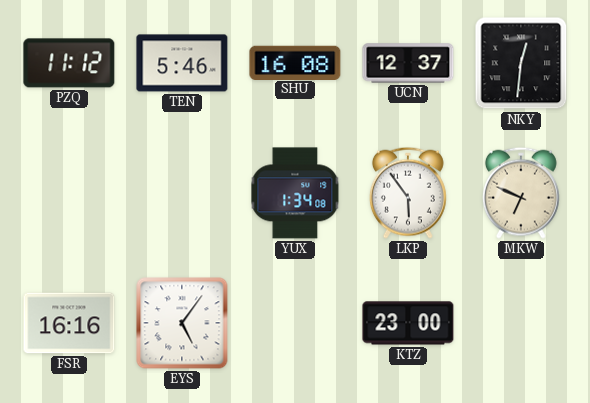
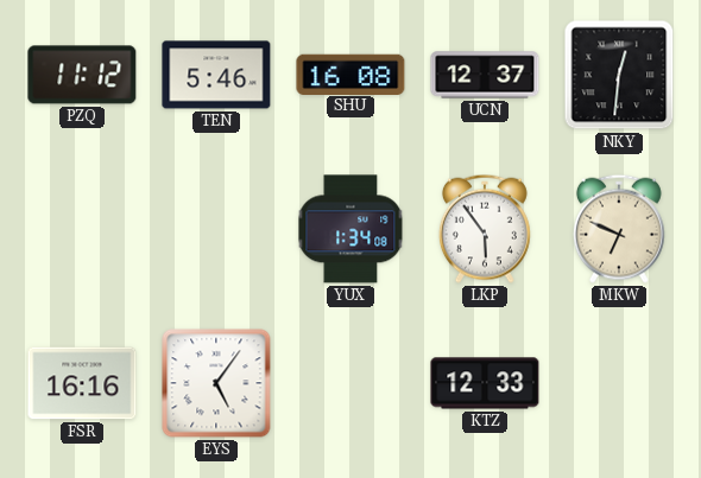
KTZ: 23:00 -> 12:33 (485, 383)
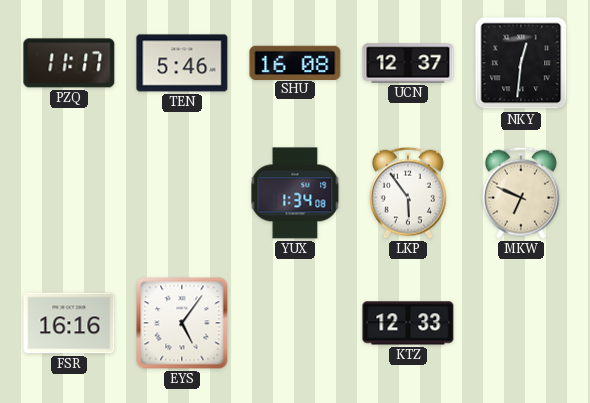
PZQ: 11:12 -> 11:17 (69, 63)
